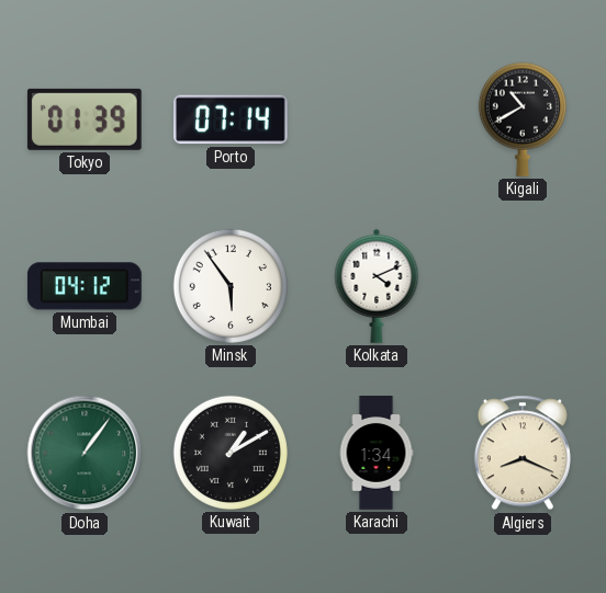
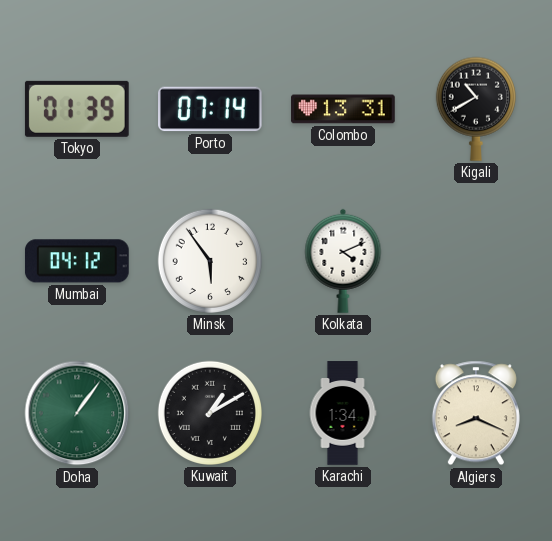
Colombo: none -> 13:31 (343, 109)
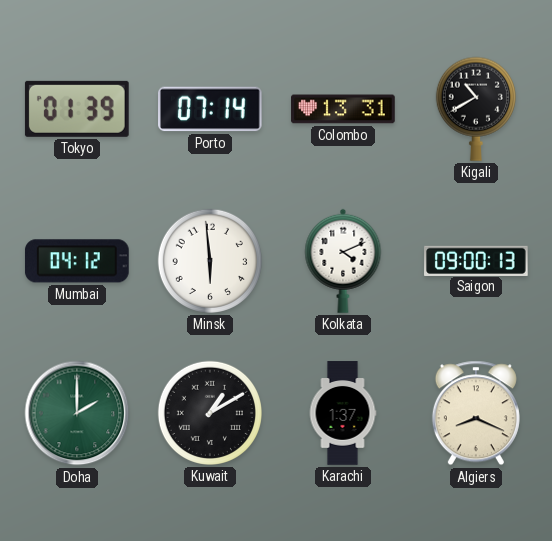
Minsk: 5:54 -> 5:59 (210, 261)
Saigon: none -> 09:00 (476, 260)
Doha: 1:06 -> 2:00 (77, 413)
Karachi: 1:34 -> 1:37 (343, 413)
